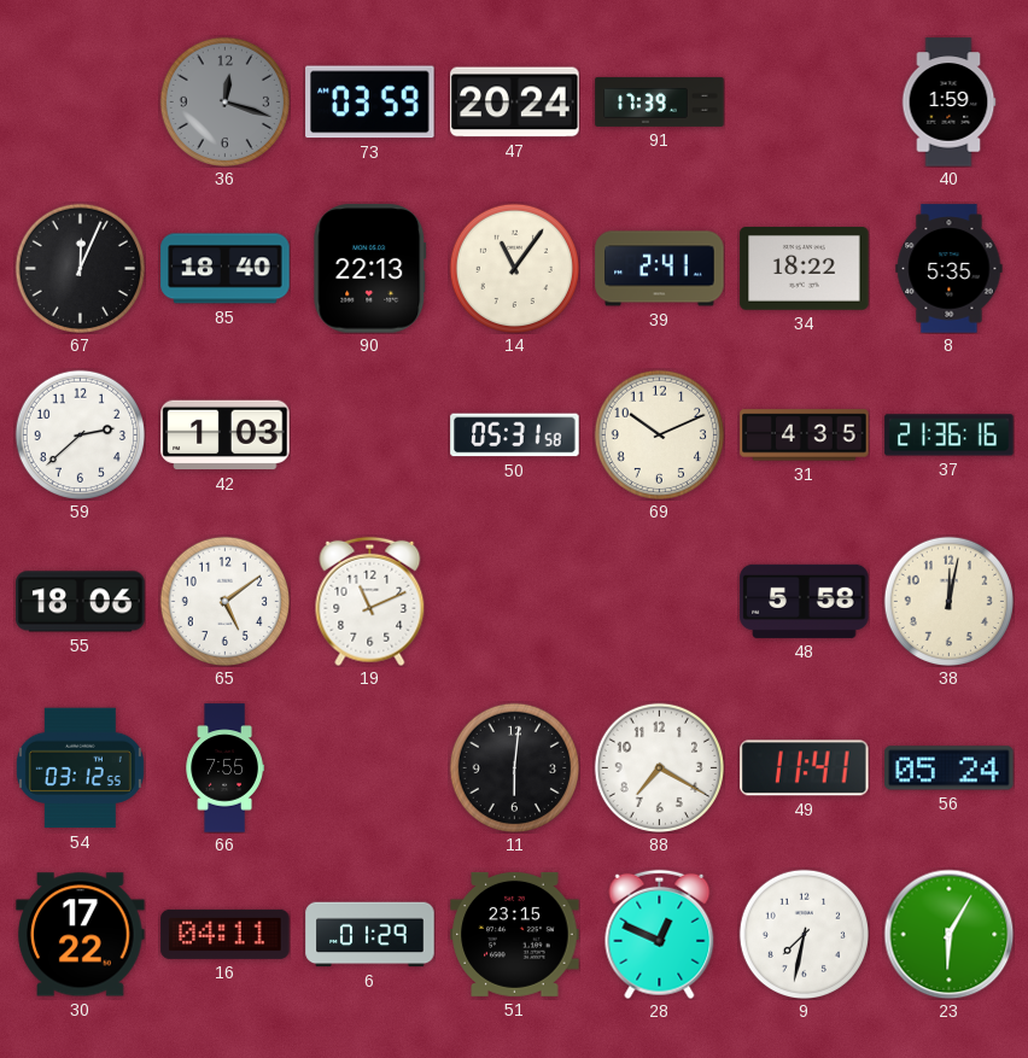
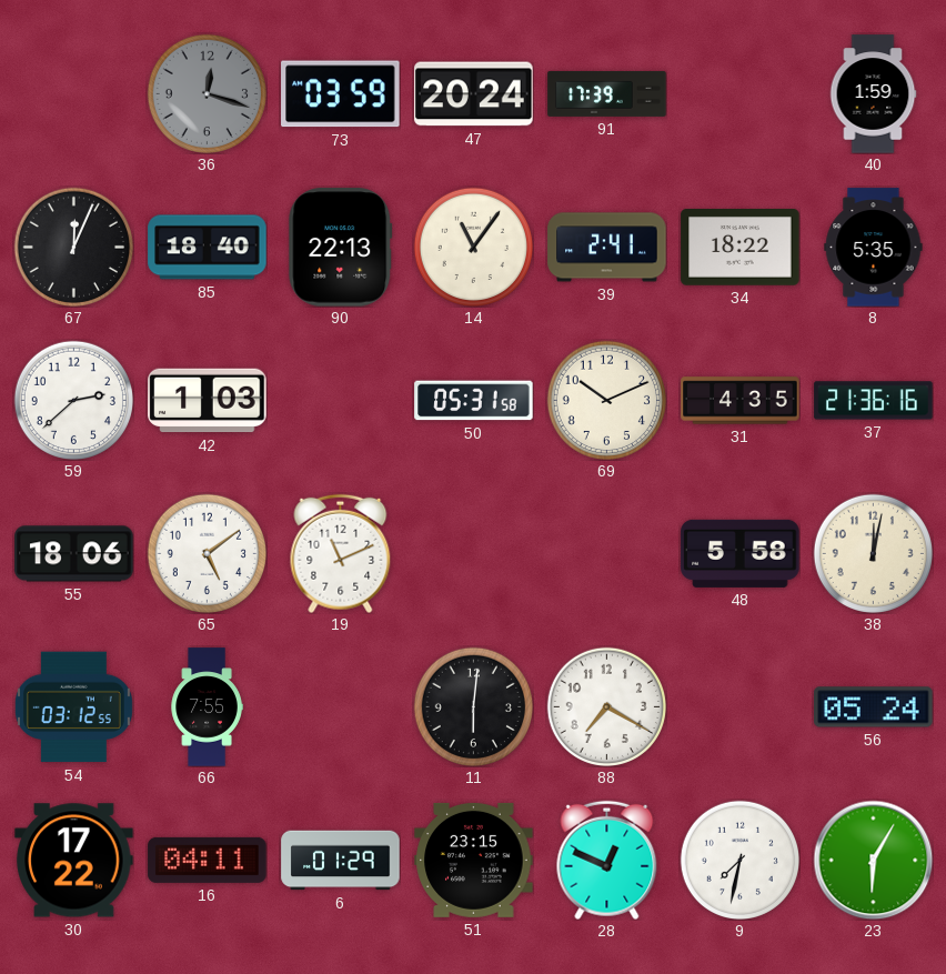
49: 11:41 -> none (805, 768)
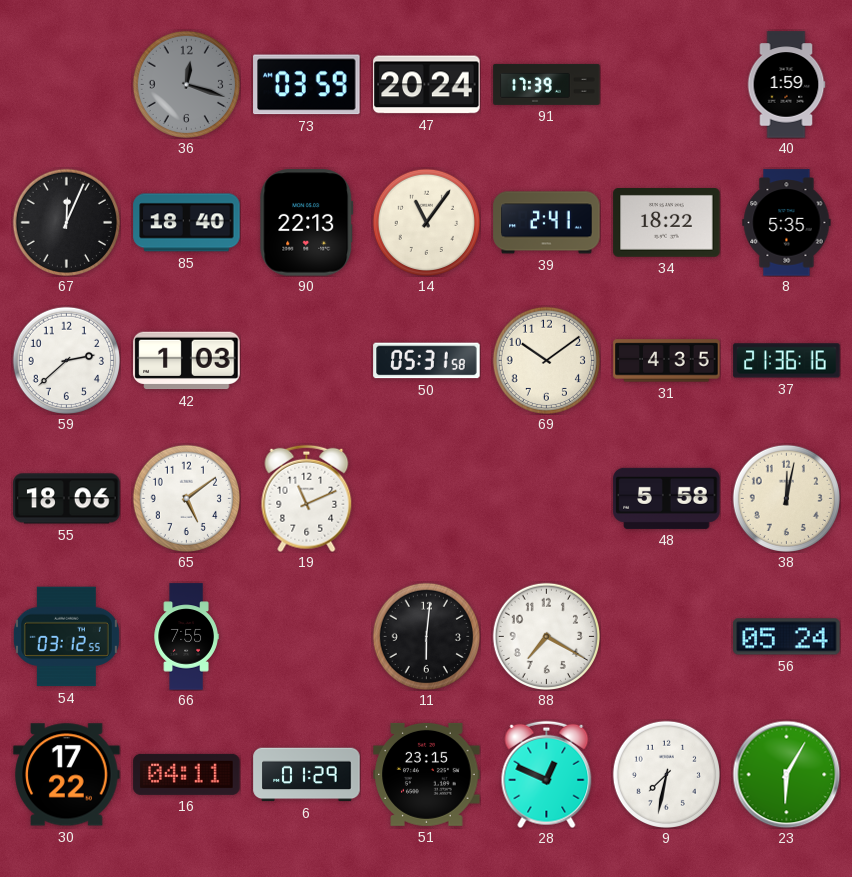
69: 10:11 -> 10:09 (546, 360)
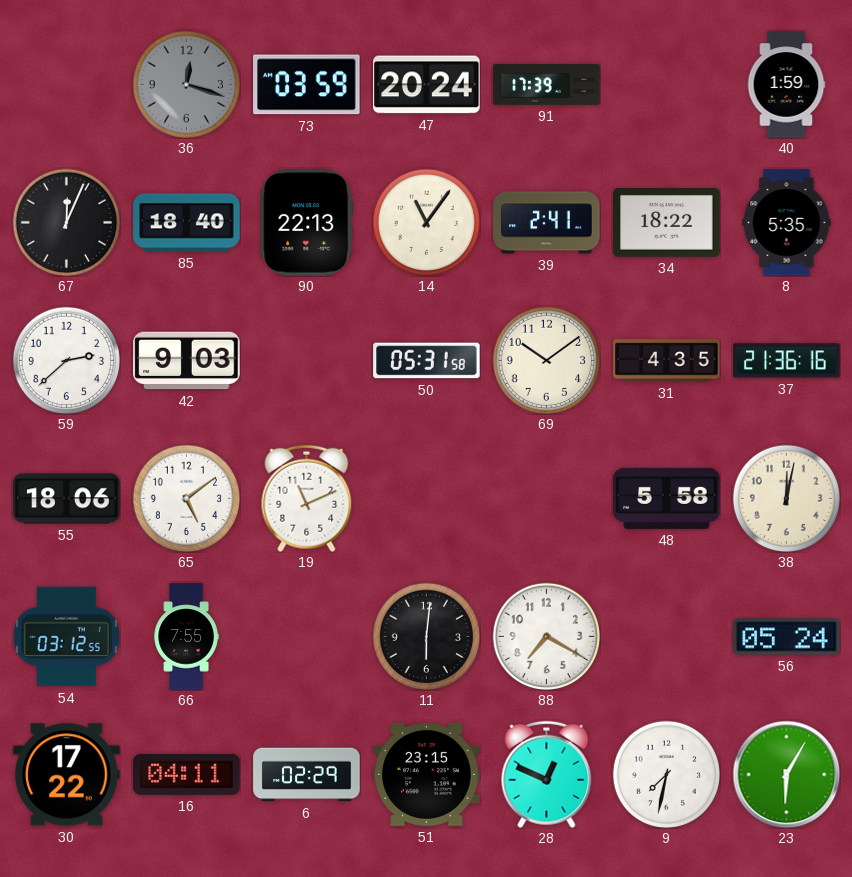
42: 1:03 -> 9:03 (187, 361)
6: 01:29 -> 02:29 (307, 775)
